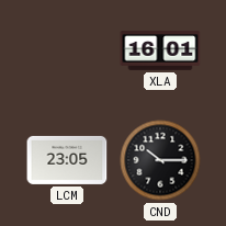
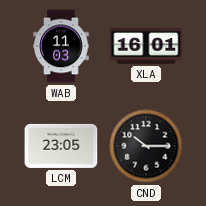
WAB: none -> 11:03 (61, 46)
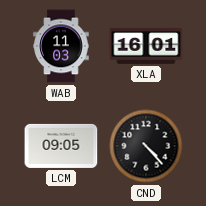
LCM: 23:05 -> 09:05 (61, 146)
CND: 10:15 -> 4:23 (146, 146)
